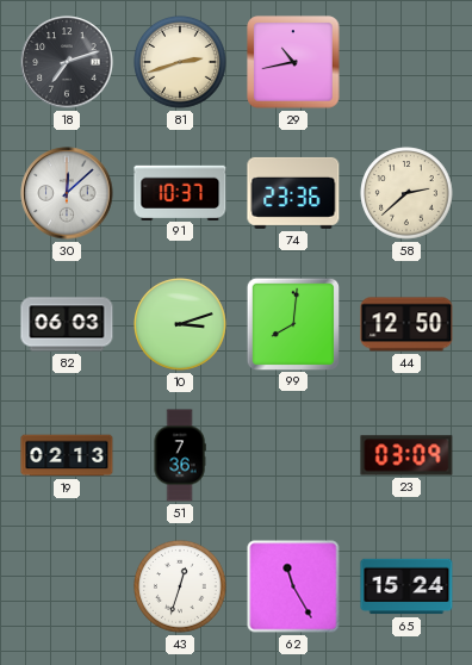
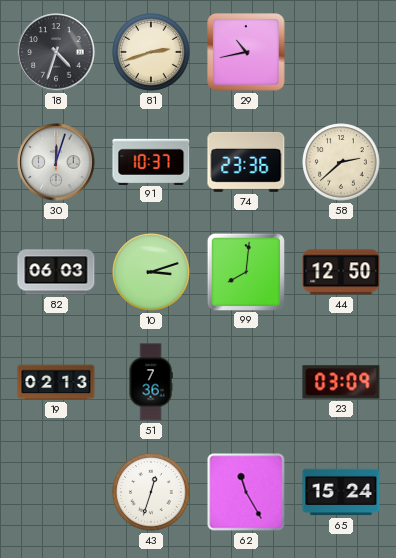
18: 7:12 -> 4:33 (56, 52)
30: 12:08 -> 12:03 (56, 162)
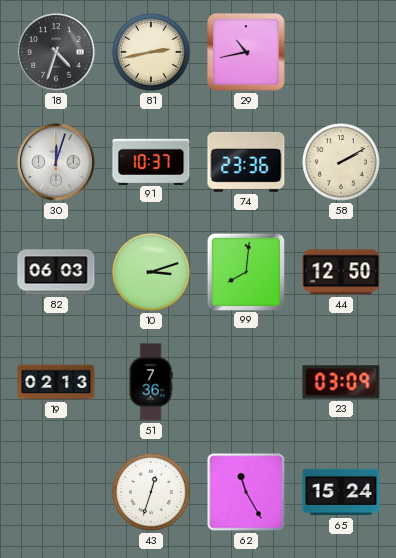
81: 2:42 -> 2:43 (151, 52)
58: 2:38 -> 2:10 (341, 162)
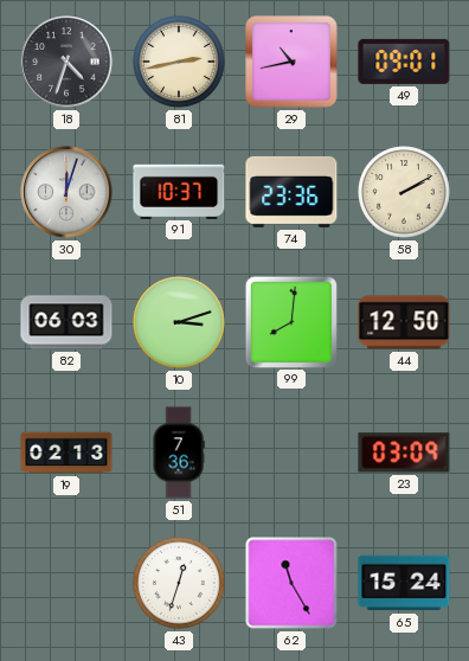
49: none -> 09:01 (404, 62)
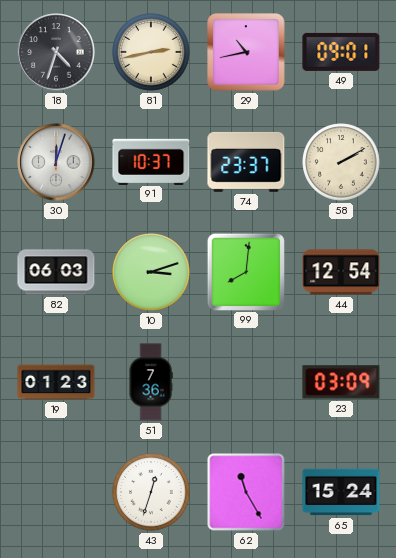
74: 23:36 -> 23:37 (246, 162)
44: 12:50 -> 12:54 (341, 272)
19: 02:13 -> 01:23 (56, 382)
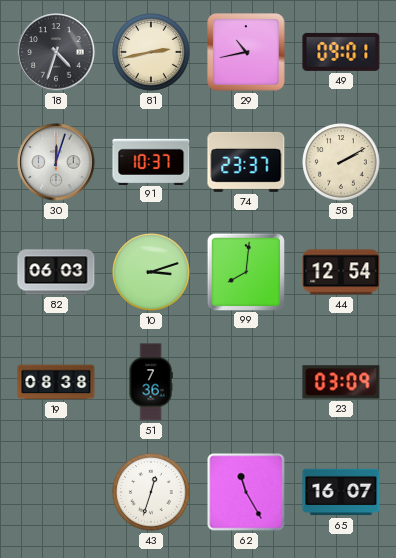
19: 01:23 -> 08:38 (56, 382)
65: 15:24 -> 16:07 (341, 492)
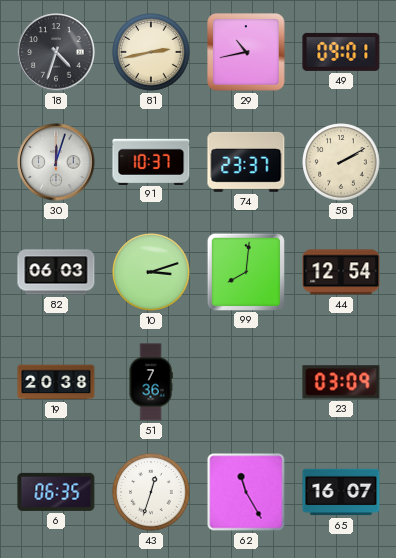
19: 08:38 -> 20:38 (56, 382)
6: none -> 06:35 (56, 492)
